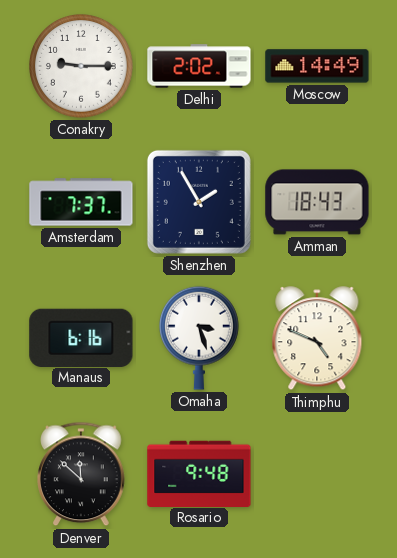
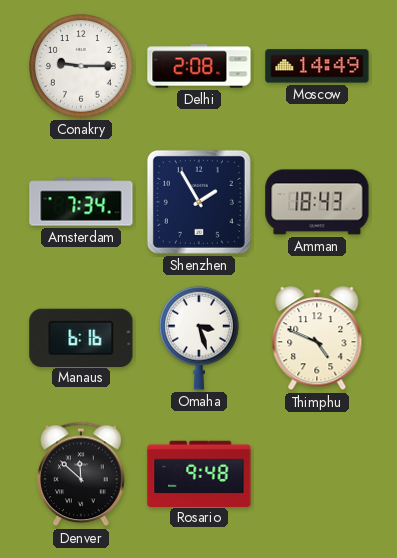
Delhi: 2:02 -> 2:08 (199, 66)
Amsterdam: 7:37 -> 7:34 (81, 202)
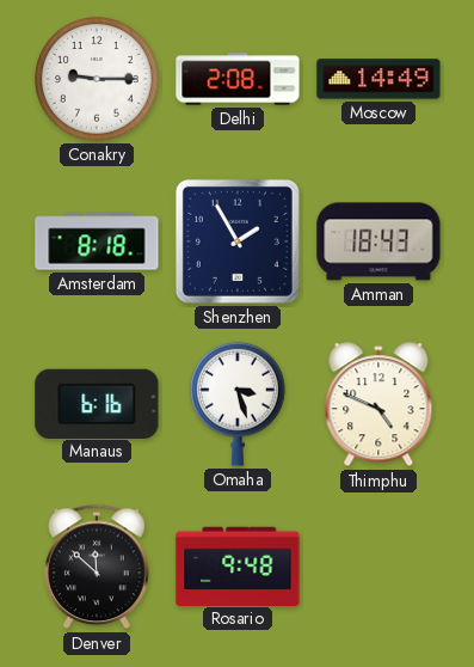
Amsterdam: 7:34 -> 8:18 (97, 241)
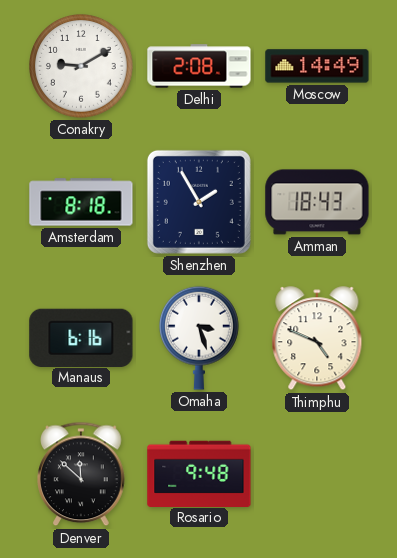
Conakry: 9:15 -> 9:10 (81, 66)
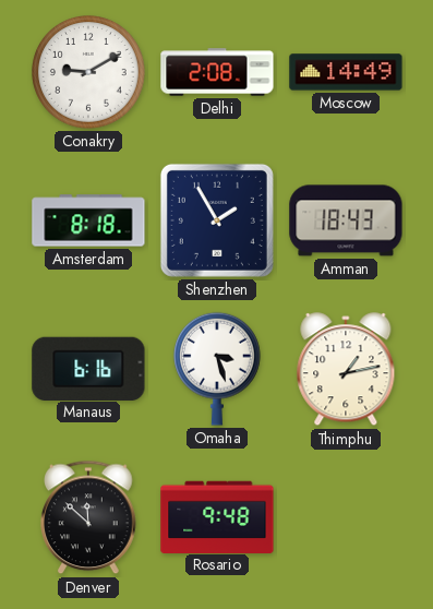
Thimphu: 4:49 -> 1:13 (346, 370)
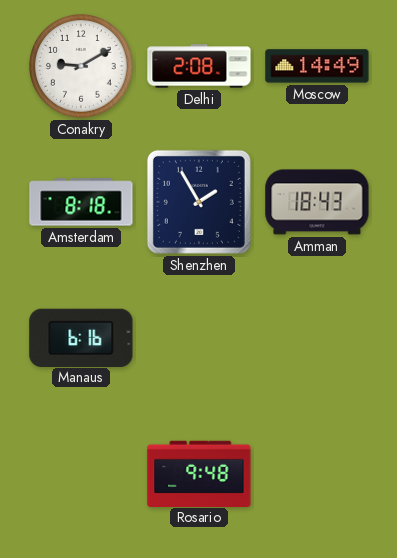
Omaha: 3:27 -> none (218, 369)
Thimphu: 1:13 -> none (346, 370)
Denver: 11:52 -> none (88, 517)
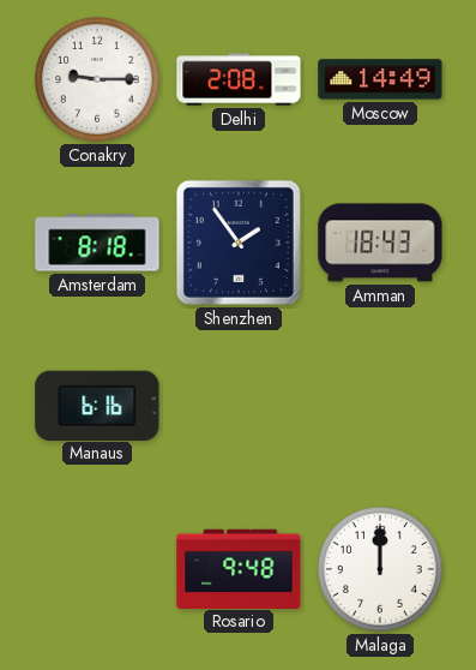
Conakry: 9:10 -> 9:15 (97, 79)
Shenzhen: 1:55 -> 1:54 (239, 243)
Malaga: none -> 12:00 (380, 569)
